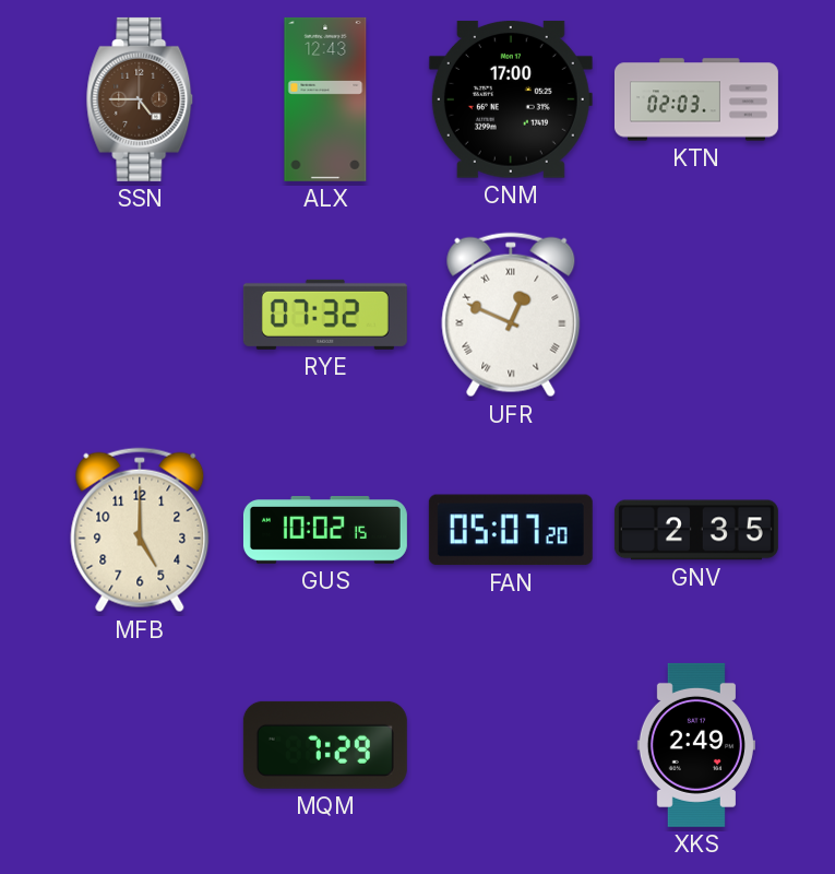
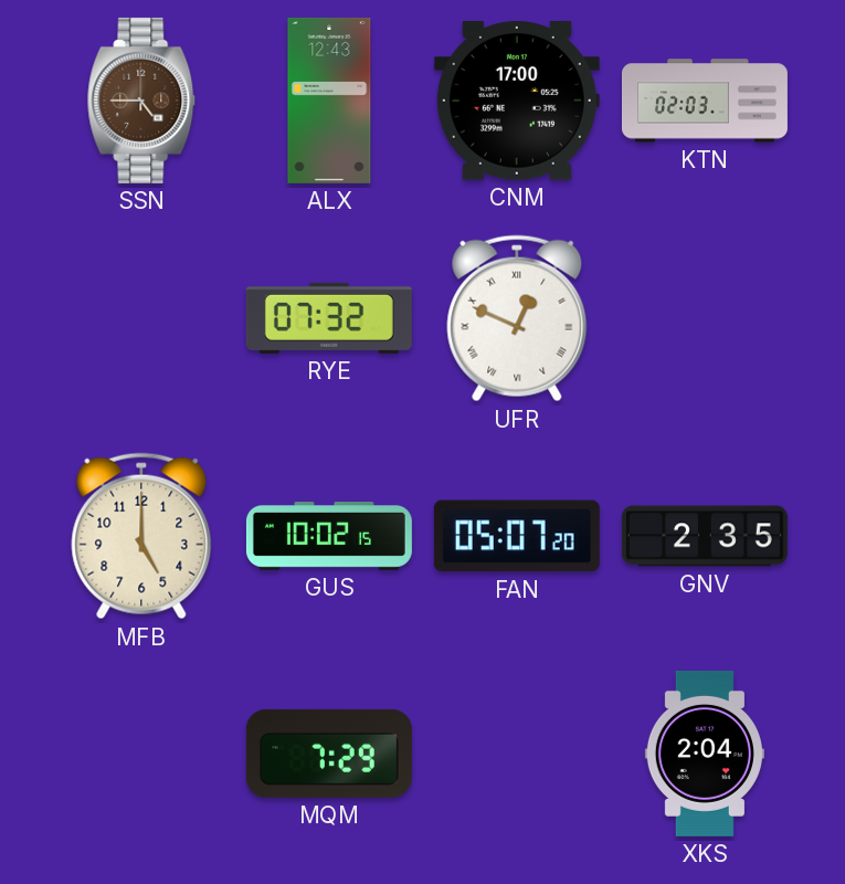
XKS: 2:49 -> 2:04 (705, 754)
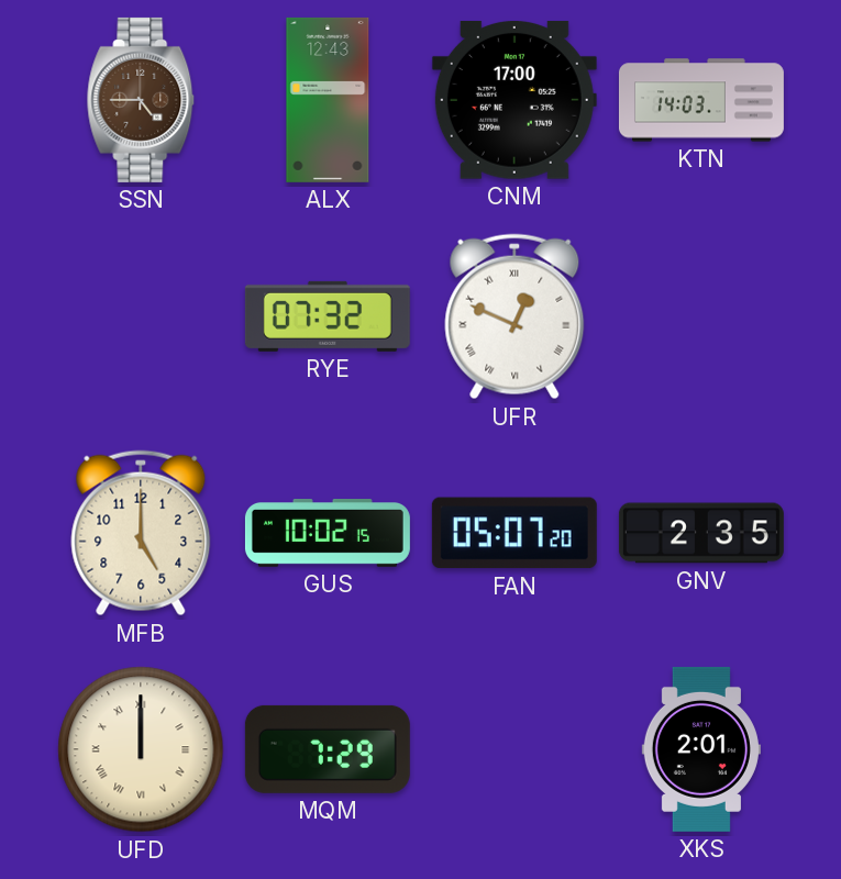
KTN: 02:03 -> 14:03 (701, 100)
UFD: none -> 12:00 (141, 749)
XKS: 2:04 -> 2:01 (701, 749)
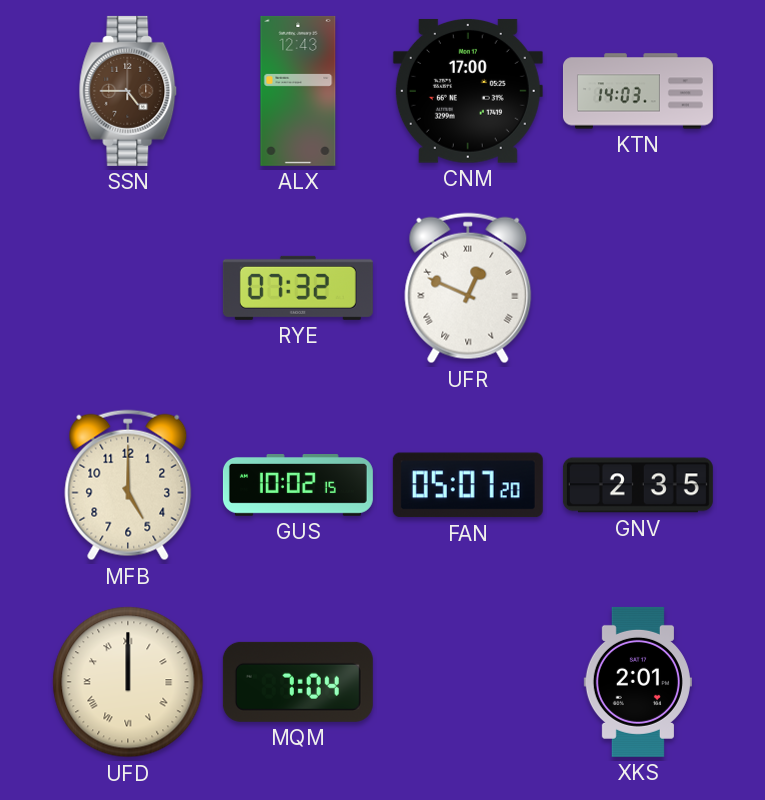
MQM: 7:29 -> 7:04 (298, 682)
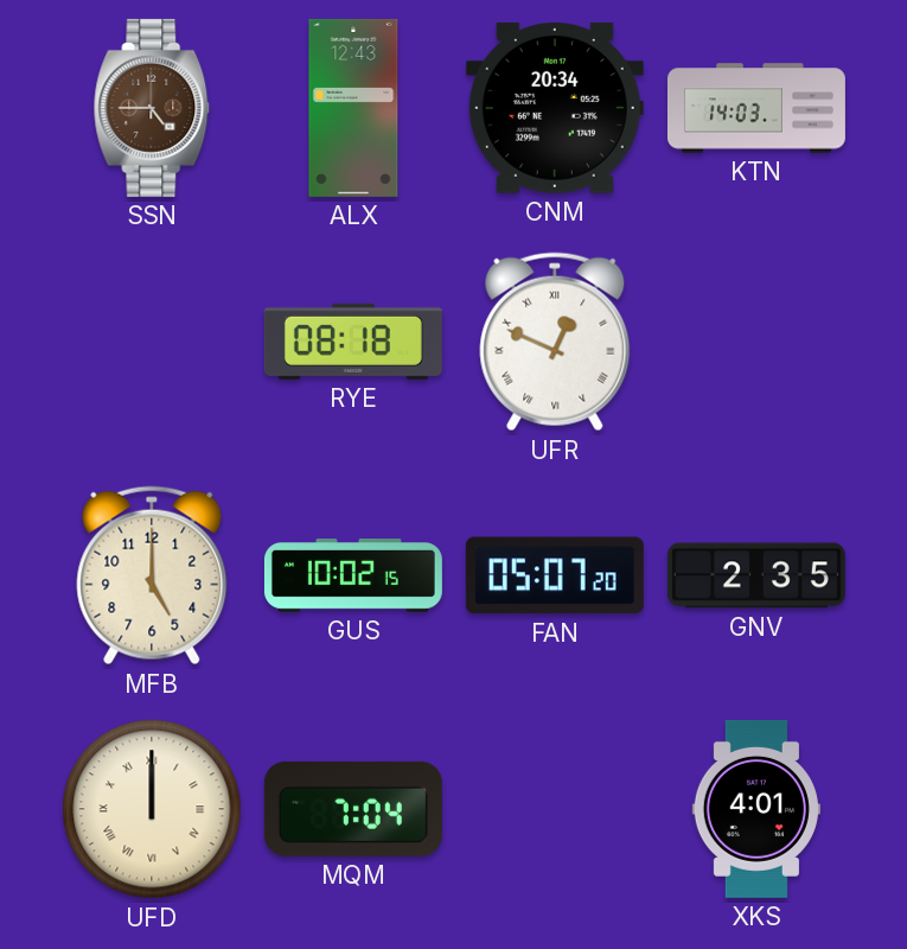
CNM: 17:00 -> 20:34 (555, 108)
RYE: 07:32 -> 08:18 (353, 342)
XKS: 2:01 -> 4:01 (756, 809)
